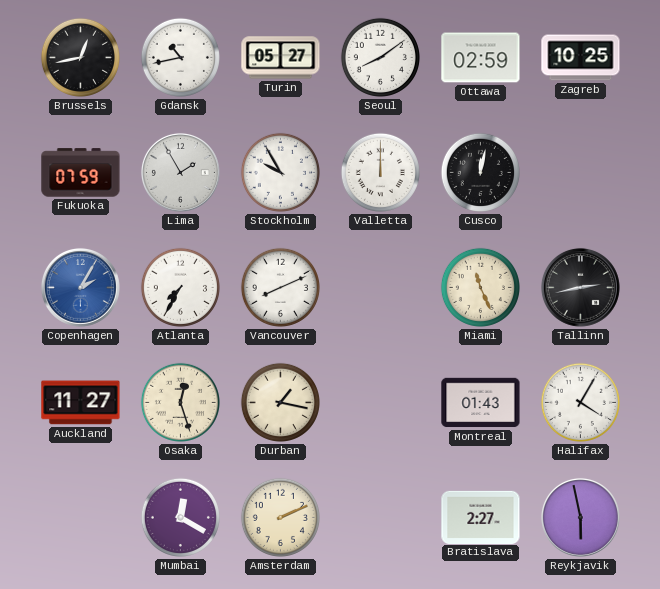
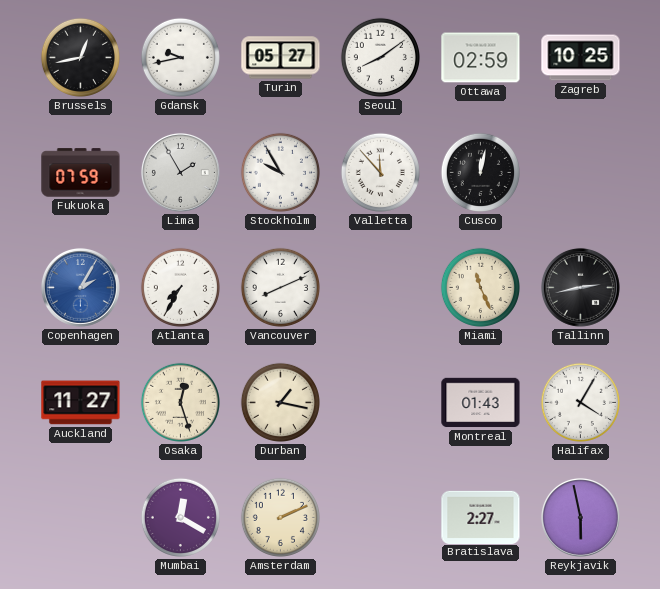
Gdansk: 10:43 -> 9:43 (180, 57)
Valletta: 12:00 -> 11:53 (380, 172)
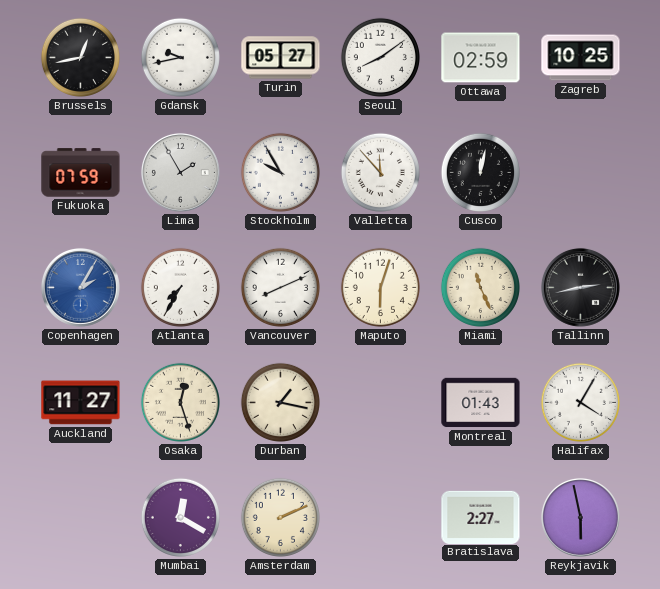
Maputo: none -> 6:03 (380, 287)
